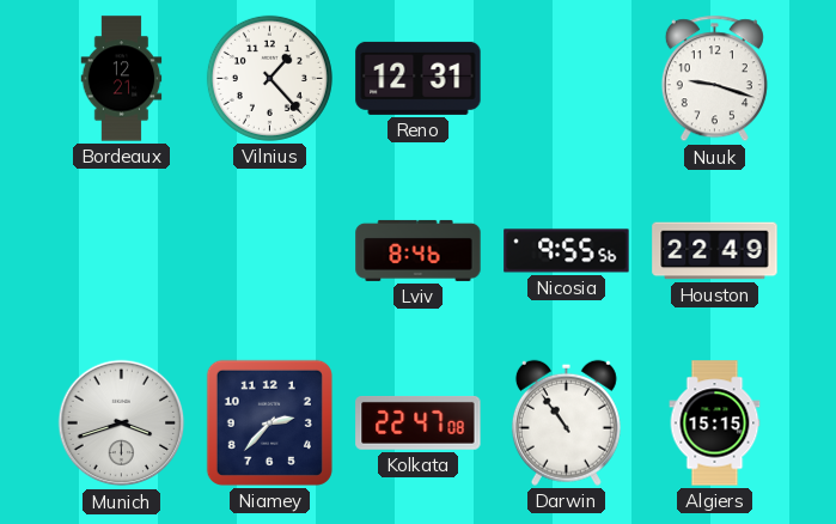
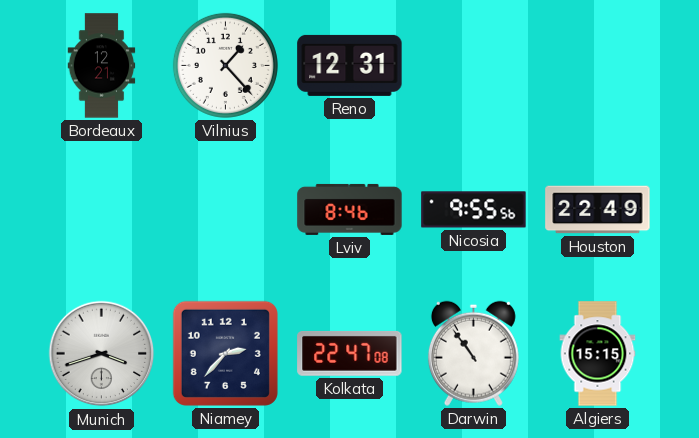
Nuuk: 9:18 -> none (714, 79)
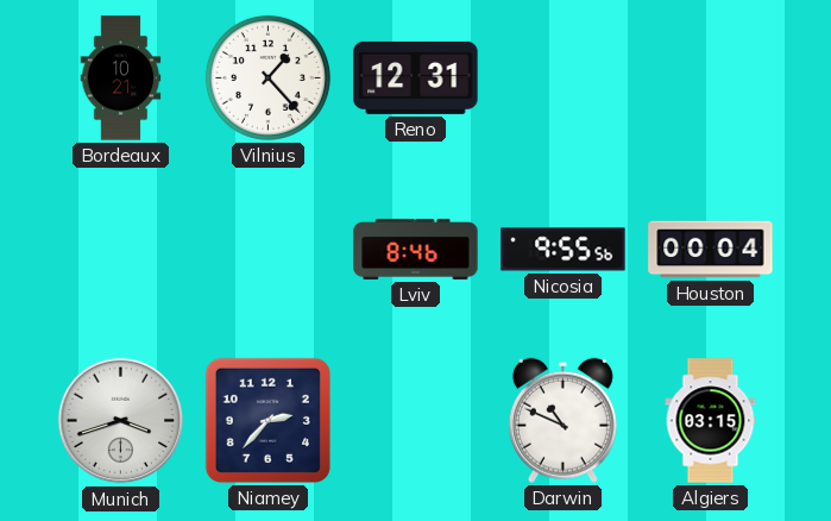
Bordeaux: 12:21 -> 10:21 (121, 79)
Houston: 22:49 -> 00:04 (711, 250)
Kolkata: 22:47 -> none (350, 353)
Darwin: 10:54 -> 10:49 (562, 420)
Algiers: 15:15 -> 03:15 (711, 421)
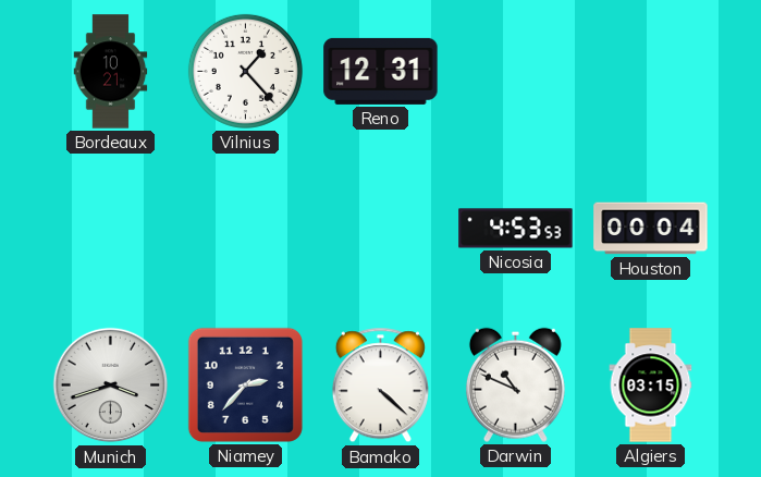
Lviv: 8:46 -> none (416, 249)
Nicosia: 9:55 -> 4:53 (516, 229)
Bamako: none -> 4:22 (380, 386)
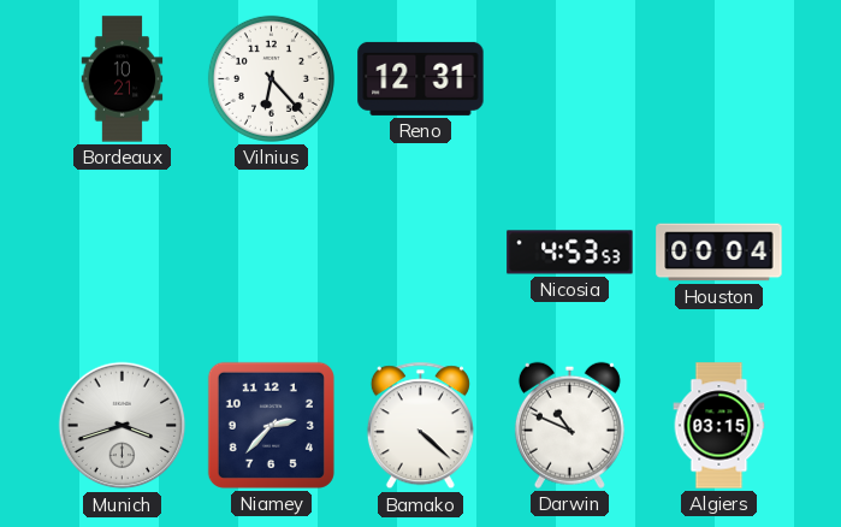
Vilnius: 1:23 -> 6:23 (271, 78)
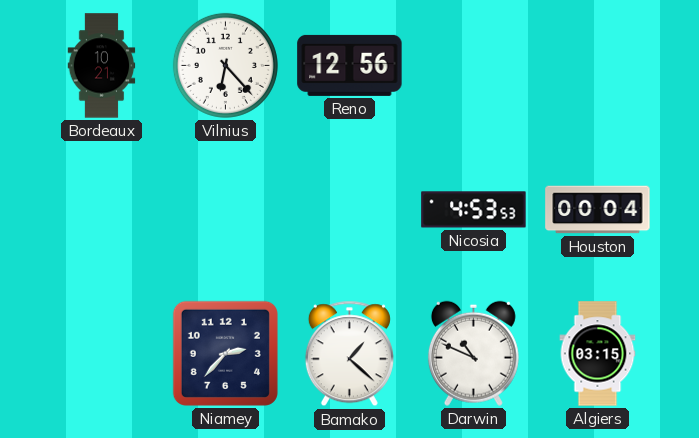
Reno: 12:31 -> 12:56 (350, 65)
Munich: 3:42 -> none (123, 426)
Bamako: 4:22 -> 1:22 (349, 354)
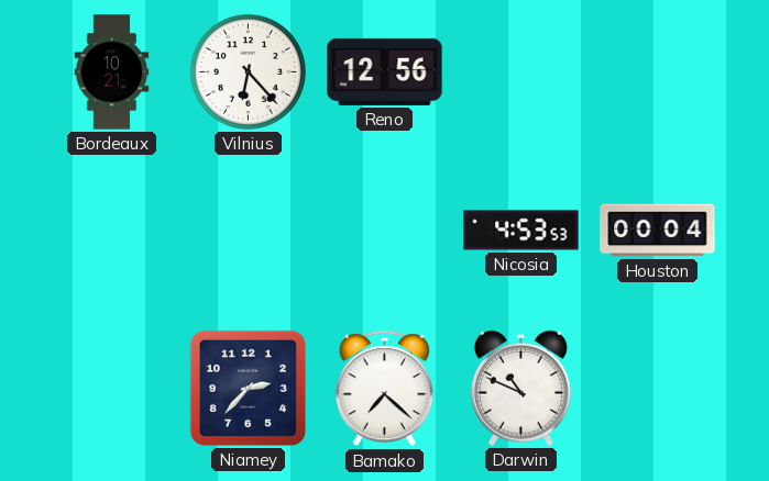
Bamako: 1:22 -> 7:22 (384, 389)
Algiers: 03:15 -> none (598, 354)
